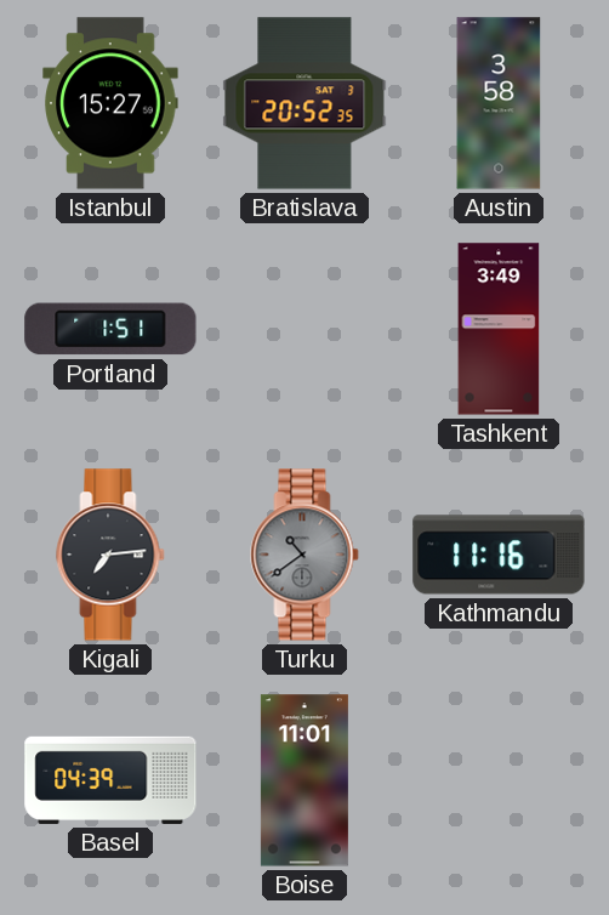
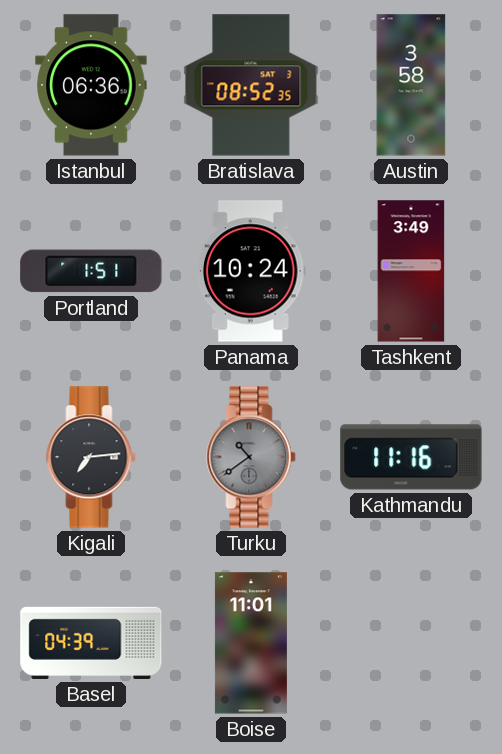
Istanbul: 15:27 -> 06:36 (91, 85)
Bratislava: 20:52 -> 08:52 (251, 85)
Panama: none -> 10:24 (251, 271)
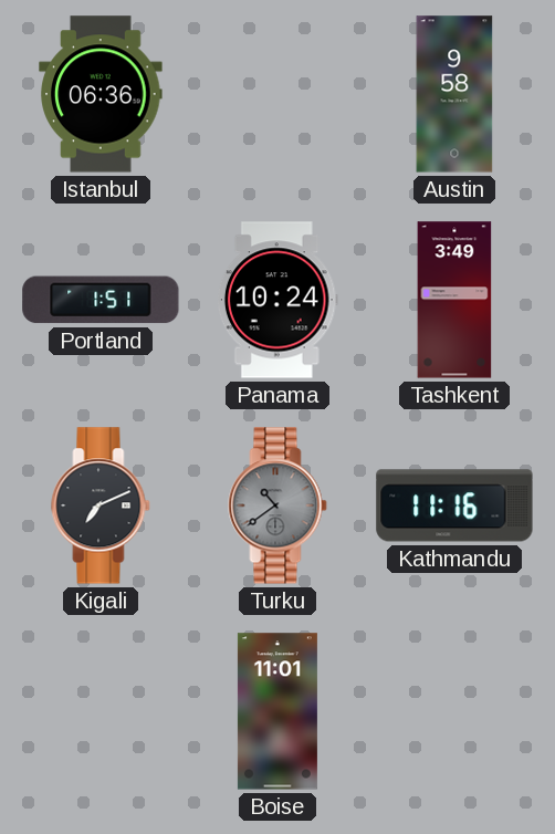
Bratislava: 08:52 -> none (251, 85)
Austin: 3:58 -> 9:58 (454, 94)
Kigali: 7:14 -> 7:11 (101, 505)
Basel: 04:39 -> none (91, 643)
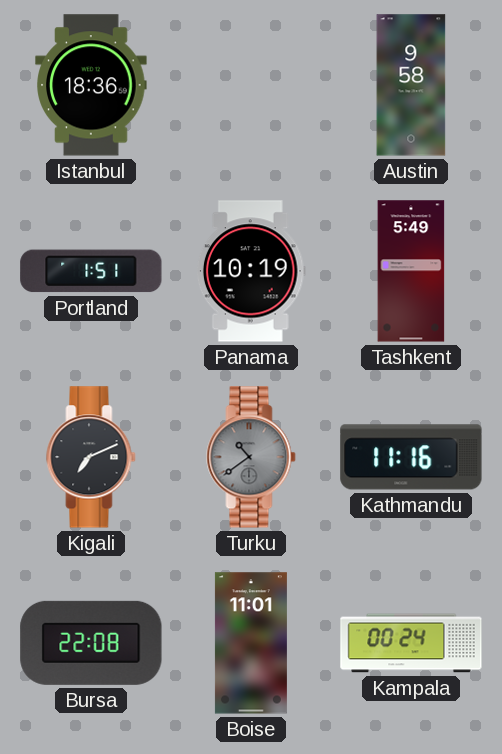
Istanbul: 06:36 -> 18:36 (91, 85)
Panama: 10:24 -> 10:19 (251, 271)
Tashkent: 3:49 -> 5:49 (411, 271)
Bursa: none -> 22:08 (91, 643)
Kampala: none -> 00:24 (411, 643)
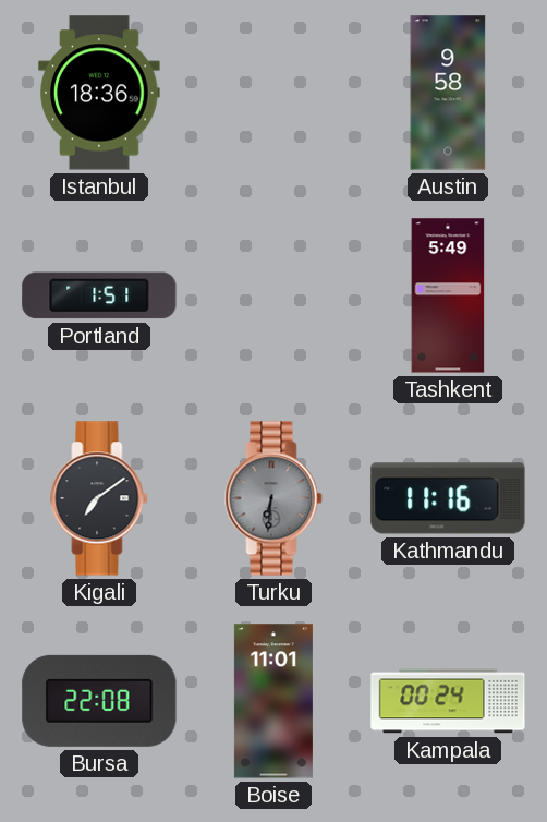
Panama: 10:19 -> none (251, 271)
Kigali: 7:11 -> 7:09 (99, 498)
Turku: 10:39 -> 6:31 (273, 498)
